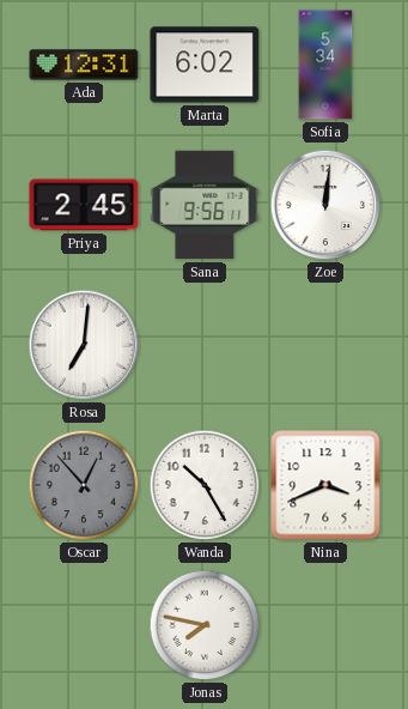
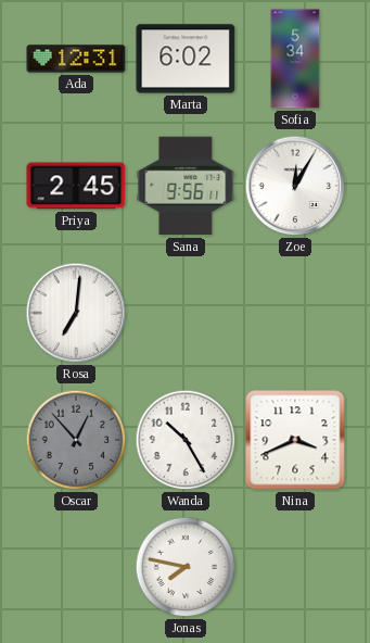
Zoe: 12:01 -> 12:05 (295, 186)
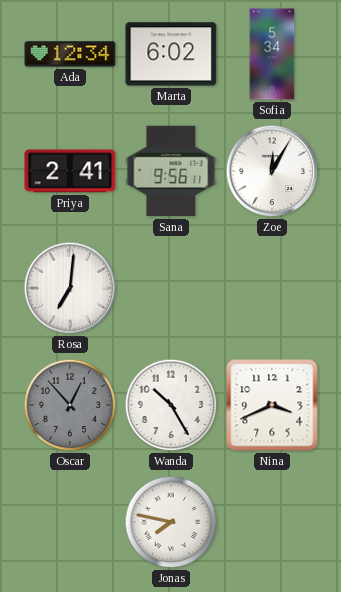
Ada: 12:31 -> 12:34 (70, 54)
Priya: 2:45 -> 2:41 (70, 171)
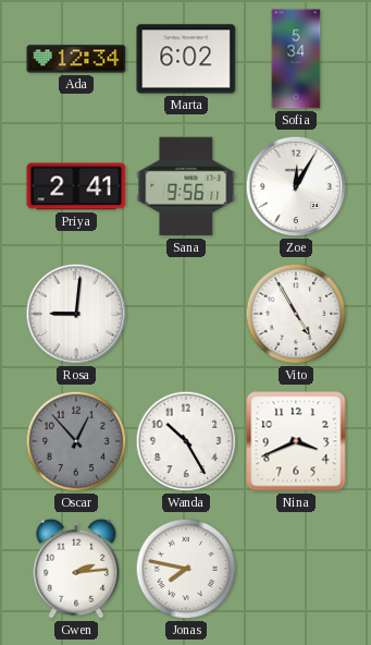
Rosa: 7:01 -> 9:01 (76, 314)
Vito: none -> 4:55 (296, 314)
Gwen: none -> 2:14 (76, 569)
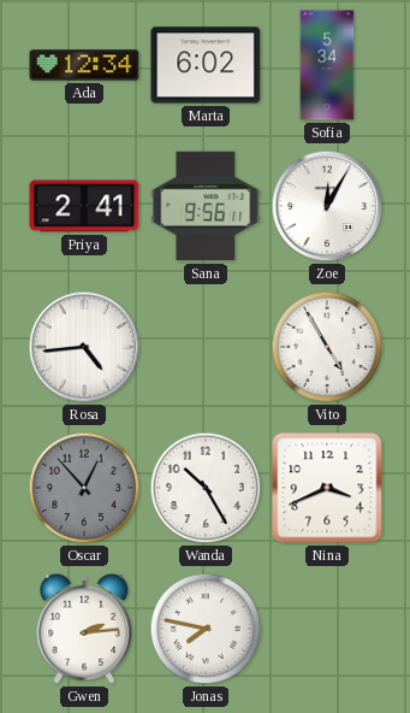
Rosa: 9:01 -> 4:44 (84, 347)
